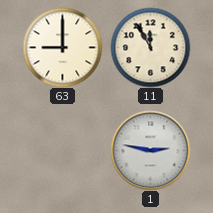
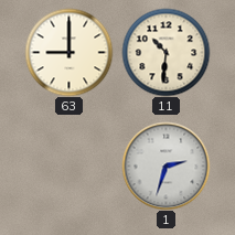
11: 11:55 -> 10:31 (165, 52)
1: 2:47 -> 2:33 (165, 165)
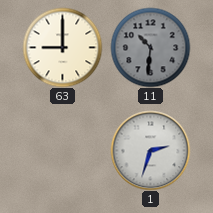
11 dial: cream -> grey (150, 47)
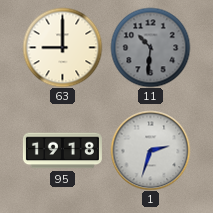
95: none -> 19:18 (62, 151)
